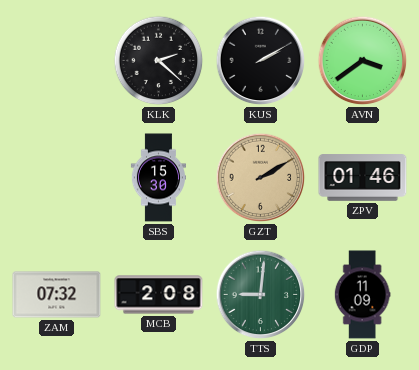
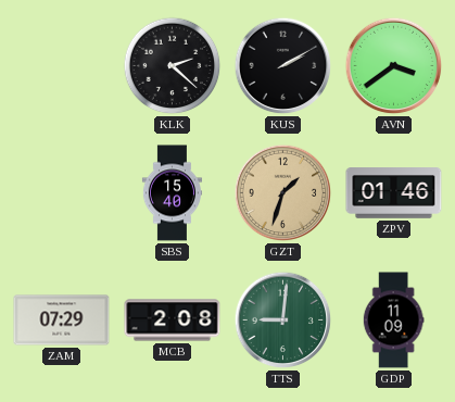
SBS: 15:30 -> 15:40 (172, 193)
GZT: 2:10 -> 1:33 (283, 193)
ZAM: 07:32 -> 07:29 (62, 321)
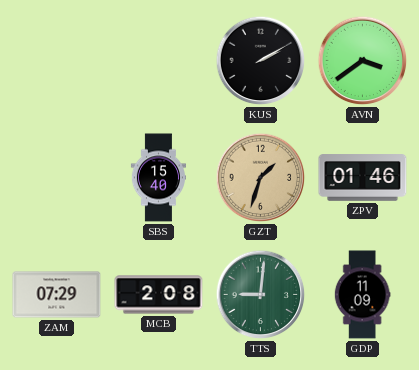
KLK: 2:22 -> none (173, 66)
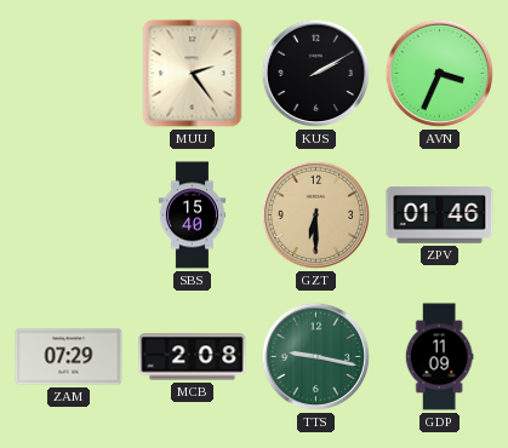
MUU: none -> 2:24 (193, 74)
AVN: 3:39 -> 3:34 (440, 74)
GZT: 1:33 -> 6:30 (316, 216)
TTS: 9:01 -> 9:17 (316, 357)
